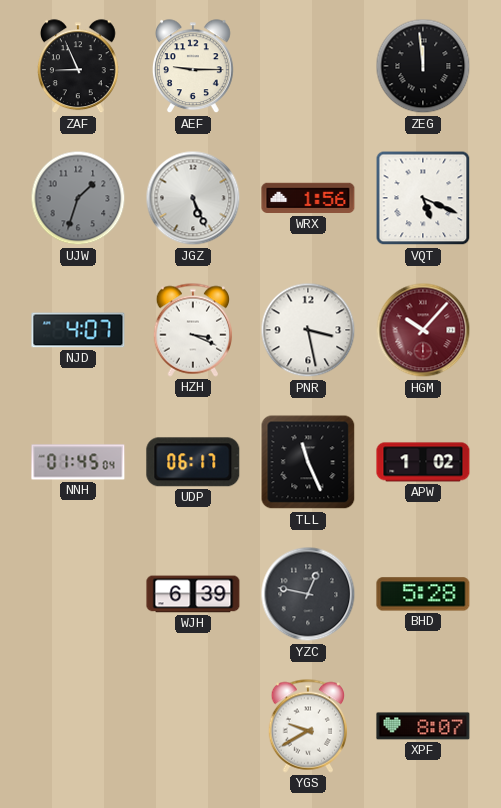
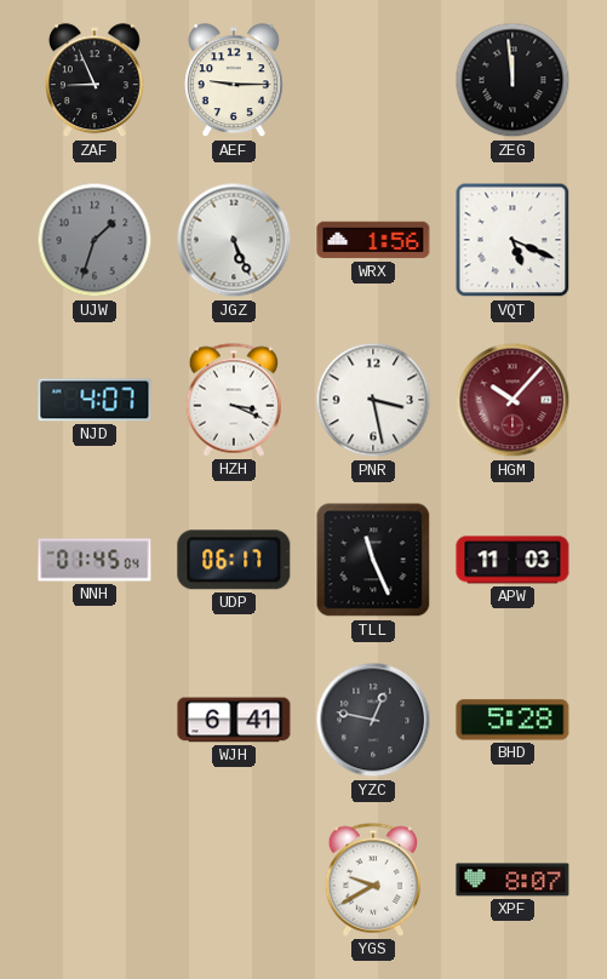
APW: 1:02 -> 11:03 (512, 560)
WJH: 6:39 -> 6:41 (234, 720)
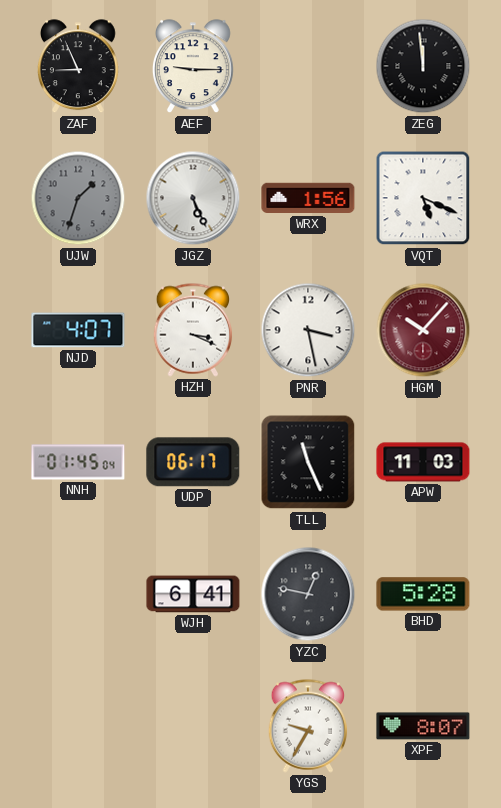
YGS: 9:40 -> 9:35 (308, 726)
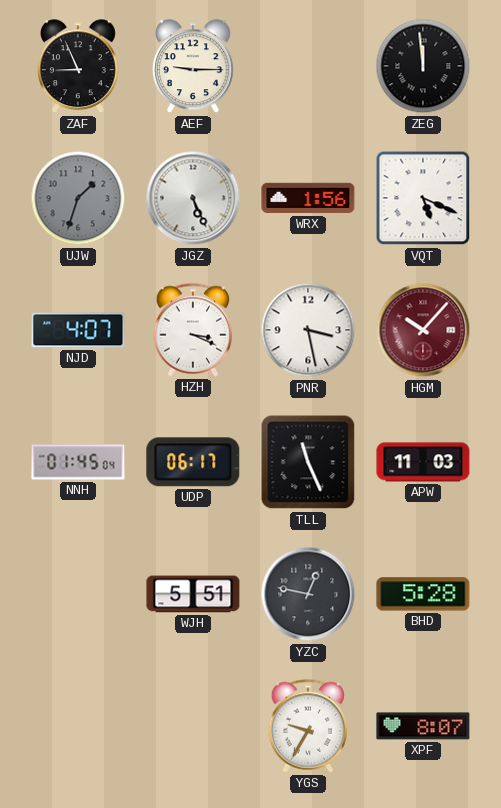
WJH: 6:41 -> 5:51 (193, 594)
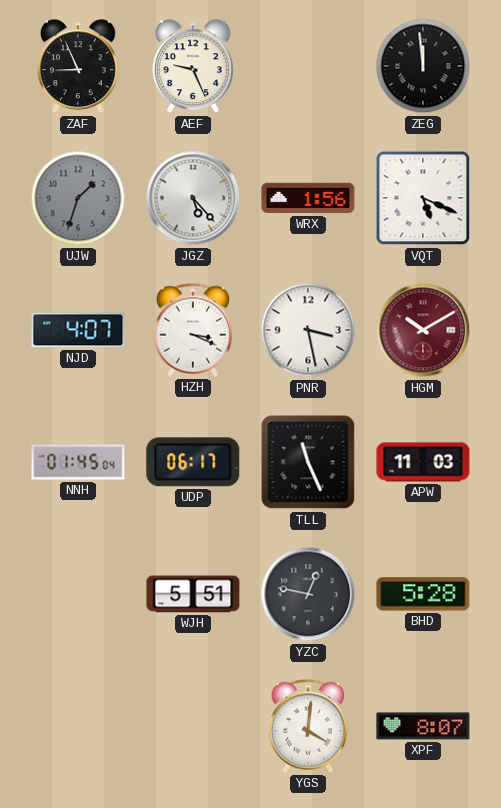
AEF: 9:15 -> 9:26 (193, 67)
JGZ: 5:26 -> 5:23 (193, 198)
HGM: 10:07 -> 10:10 (423, 330)
YGS: 9:35 -> 4:01 (308, 726)
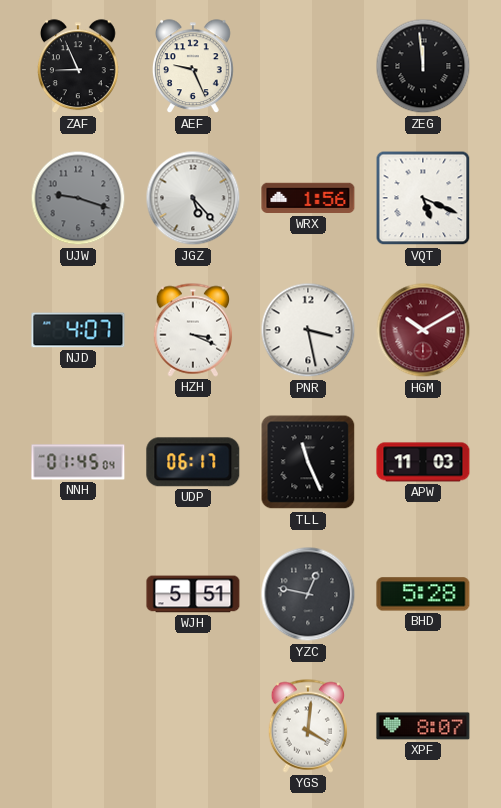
UJW: 1:33 -> 9:18 (78, 198)
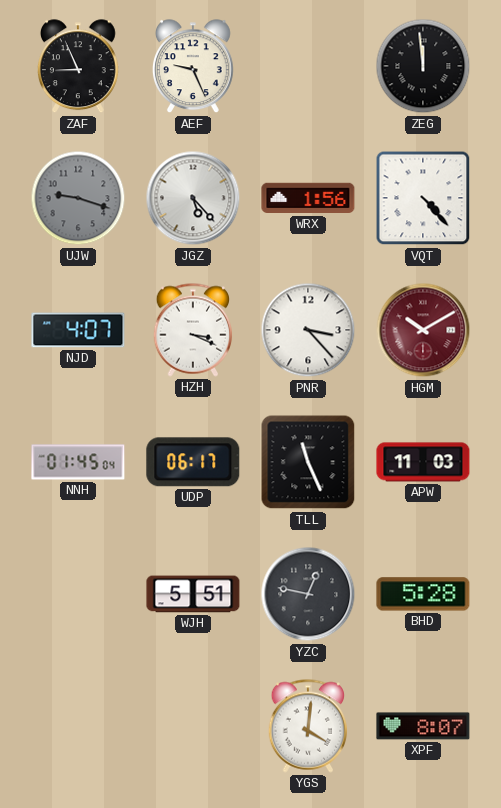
VQT: 5:19 -> 4:23 (423, 198)
PNR: 3:28 -> 3:23 (308, 330)
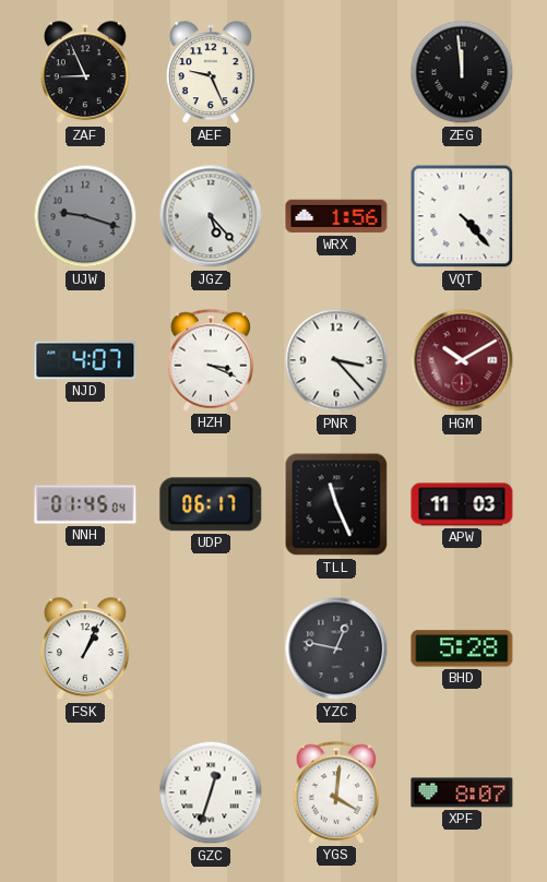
FSK: none -> 1:04 (85, 649)
WJH: 5:51 -> none (193, 594)
GZC: none -> 12:33 (211, 792)
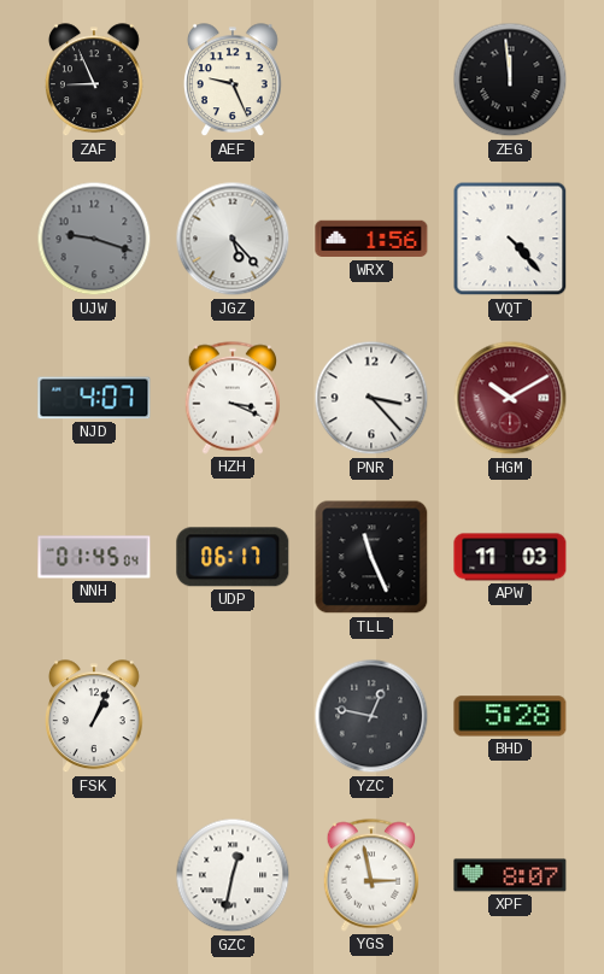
GZC: 12:33 -> 12:32 (233, 875)
YGS: 4:01 -> 2:58 (371, 875)
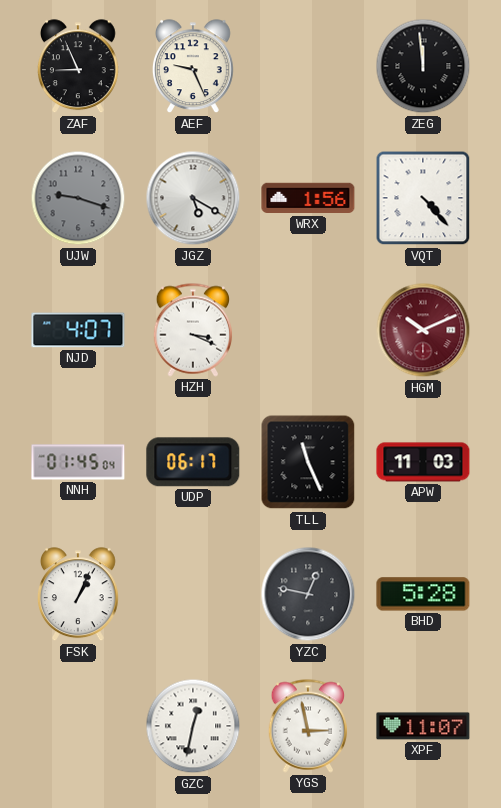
JGZ: 5:23 -> 5:20 (193, 198)
PNR: 3:23 -> none (371, 398)
HGM: 10:10 -> 10:11 (423, 330)
XPF: 8:07 -> 11:07 (423, 726)
